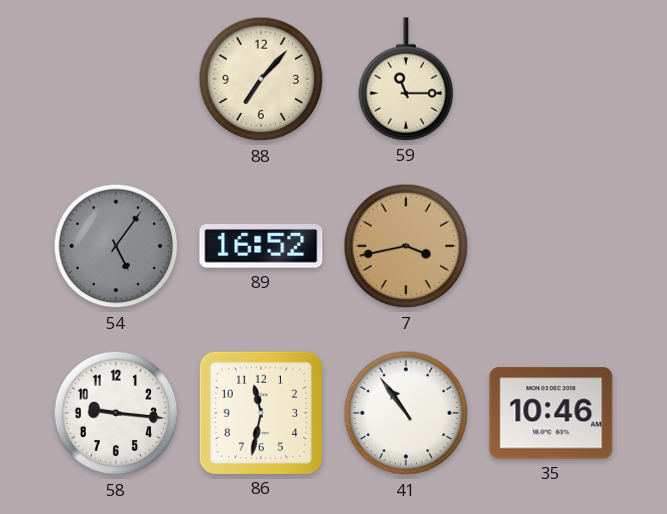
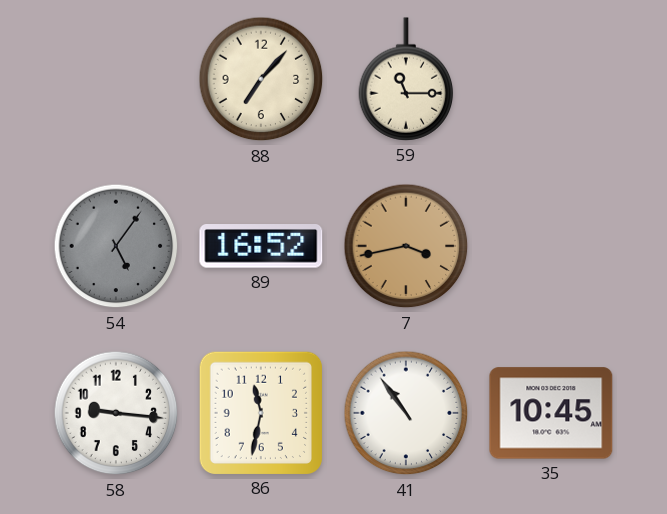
35: 10:46 -> 10:45 (551, 413)
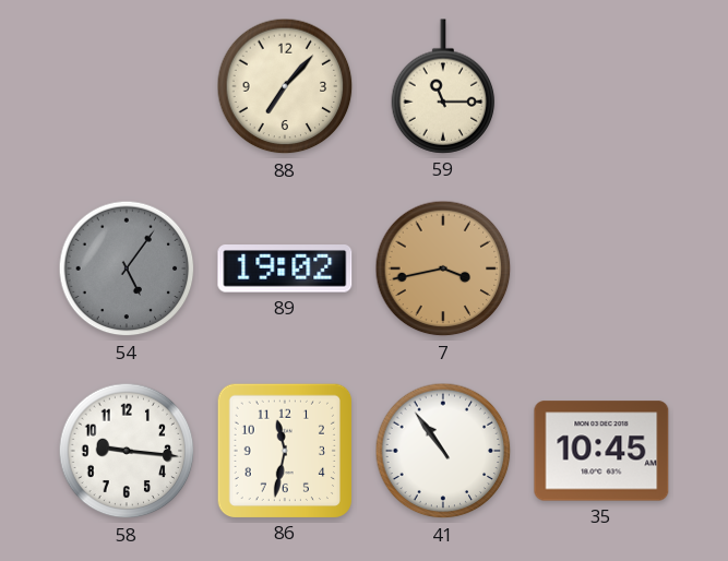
89: 16:52 -> 19:02 (285, 268)
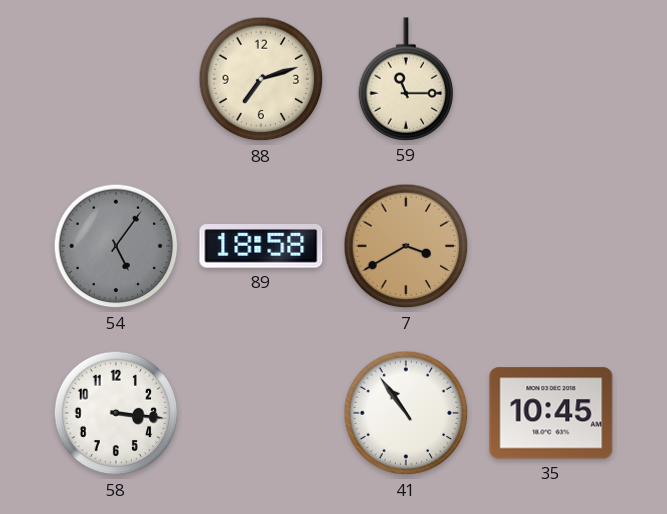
88: 7:07 -> 7:12 (261, 79)
89: 19:02 -> 18:58 (261, 246)
7: 3:43 -> 3:40 (406, 246)
58: 9:16 -> 3:16 (116, 413)
86: 11:32 -> none (284, 450)
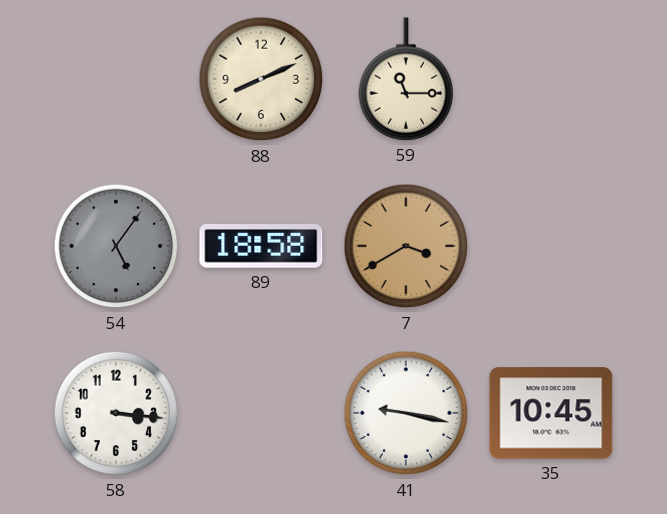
88: 7:12 -> 8:11 (261, 79)
41: 10:54 -> 9:17 (406, 413)
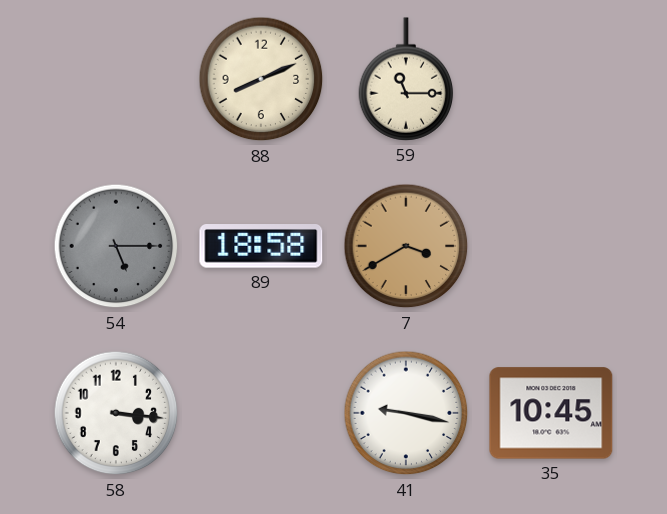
54: 5:06 -> 5:15 (116, 246)
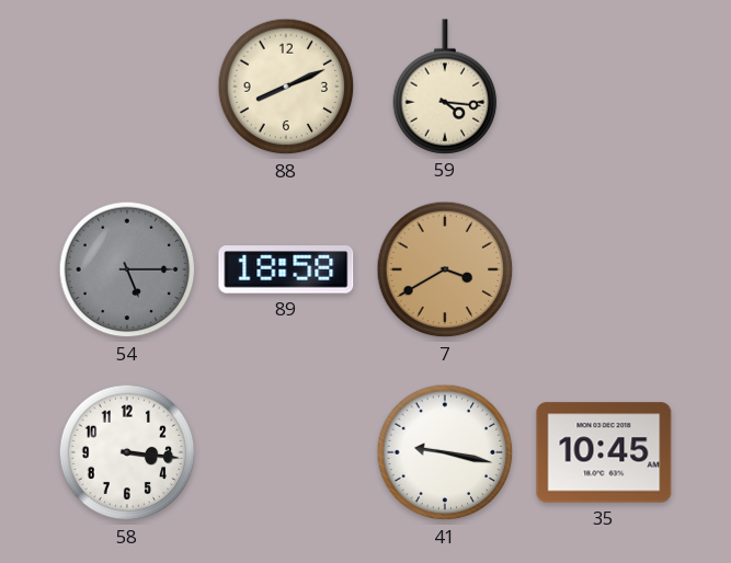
59: 11:15 -> 4:16 (445, 87)
